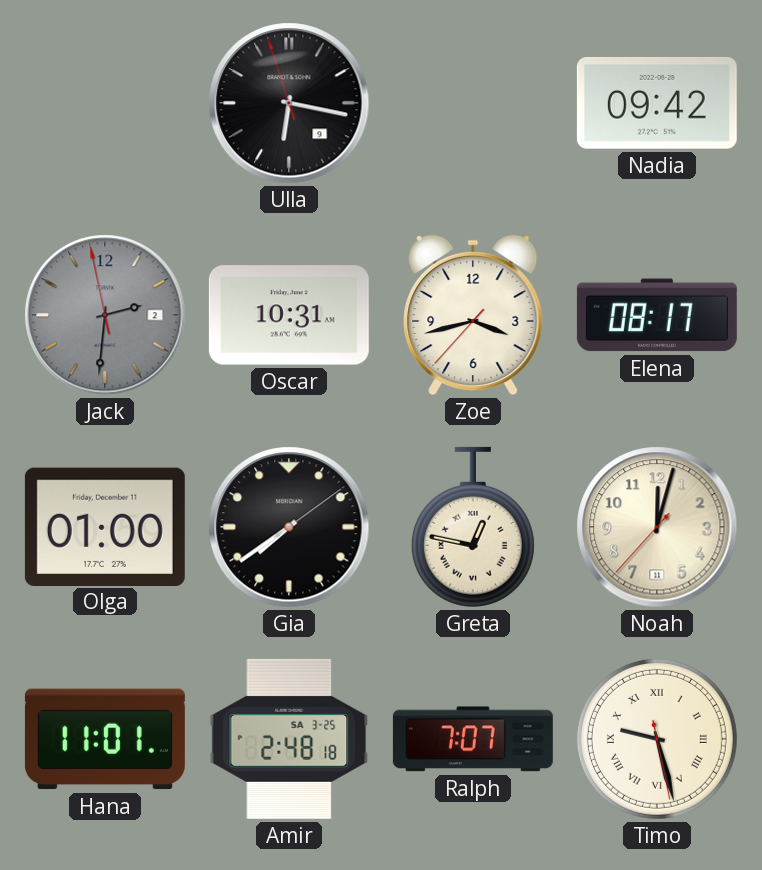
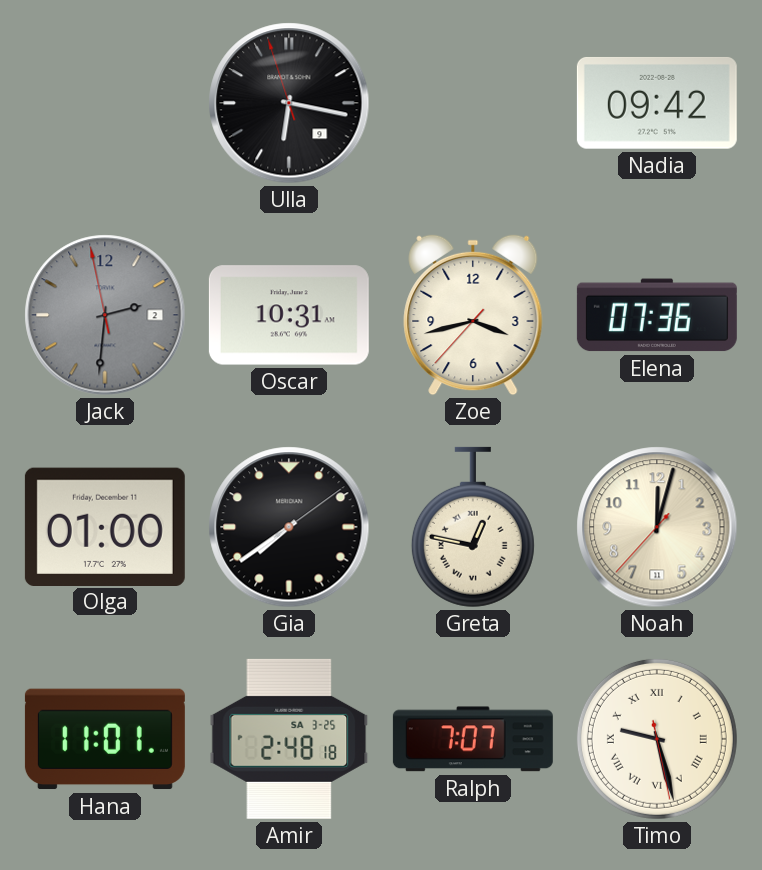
Elena: 08:17 -> 07:36 (657, 315)
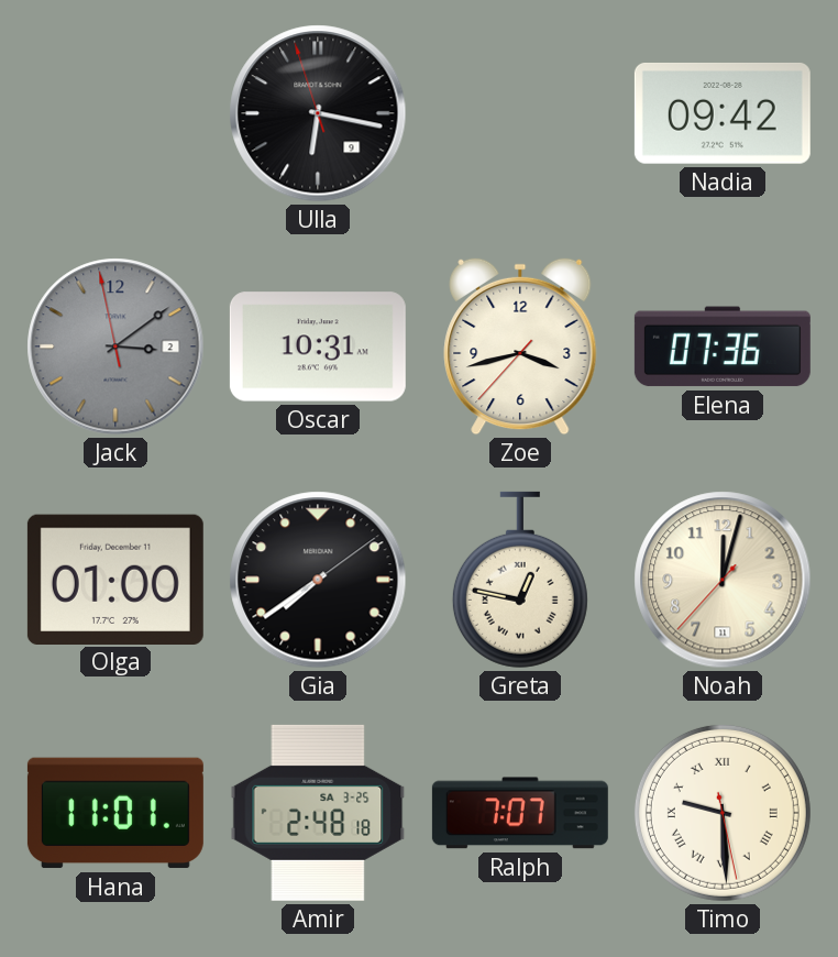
Jack: 2:30 -> 3:08 (115, 346)
Timo: 9:27 -> 9:29 (723, 813)
